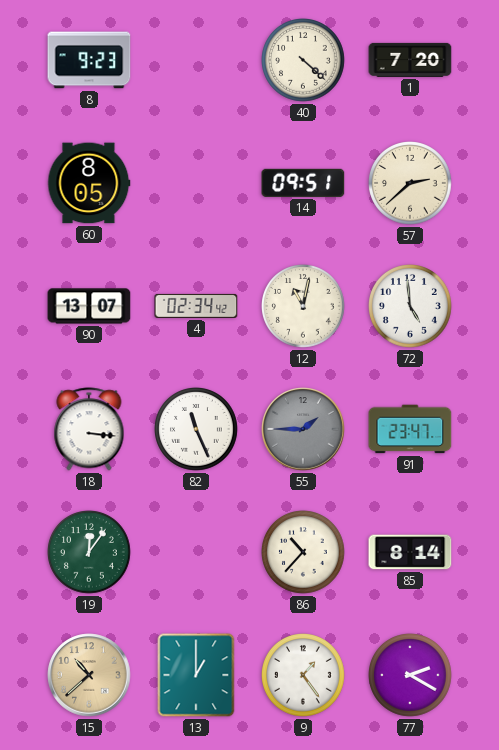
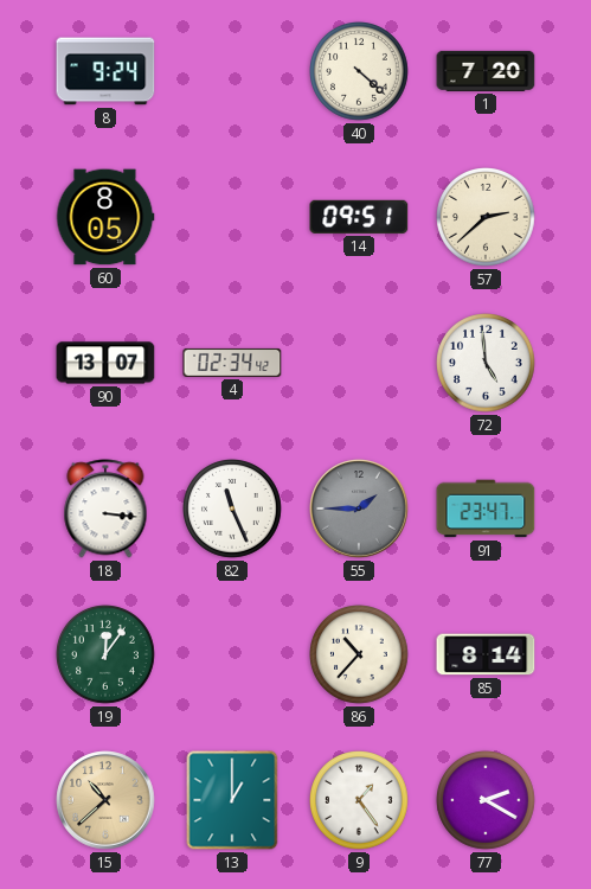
8: 9:23 -> 9:24 (105, 71)
12: 11:02 -> none (304, 307)
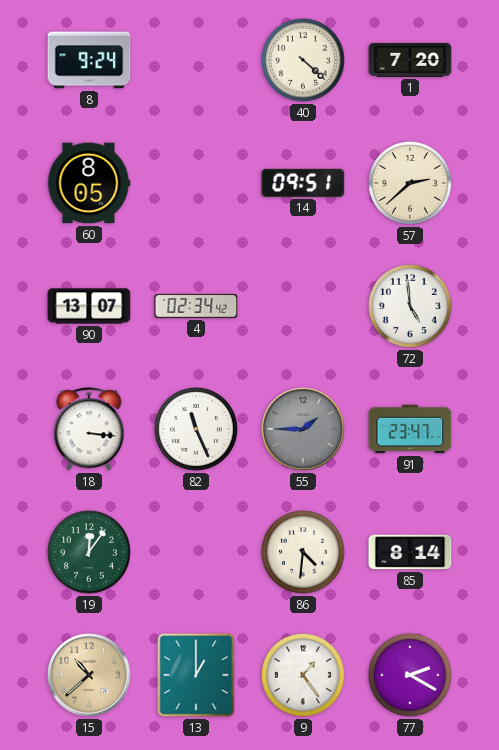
86: 10:37 -> 4:31 (304, 553)
